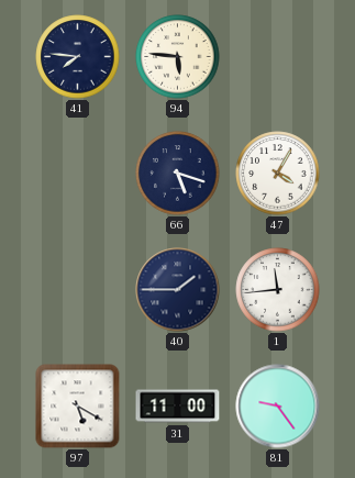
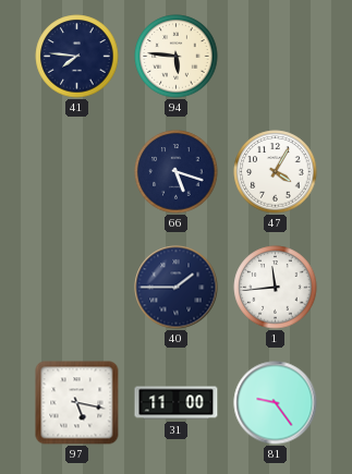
97: 5:20 -> 5:17 (77, 403)
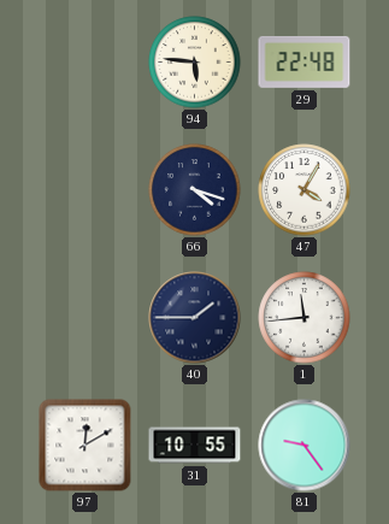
41: 7:46 -> none (77, 57)
29: none -> 22:48 (305, 61)
66: 5:18 -> 4:18 (195, 190)
97: 5:17 -> 12:10 (86, 446)
31: 11:00 -> 10:55 (195, 446)
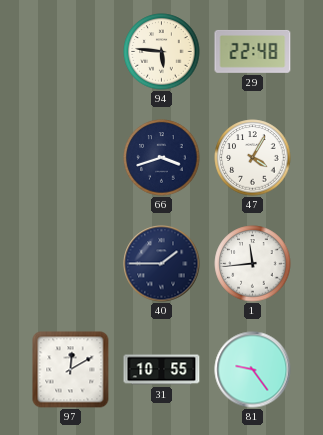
66: 4:18 -> 3:42 (162, 158)
